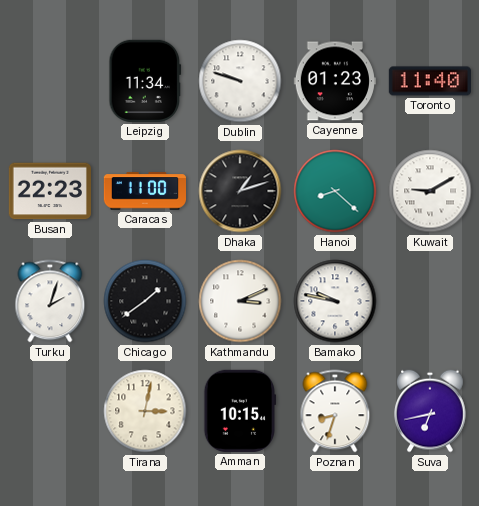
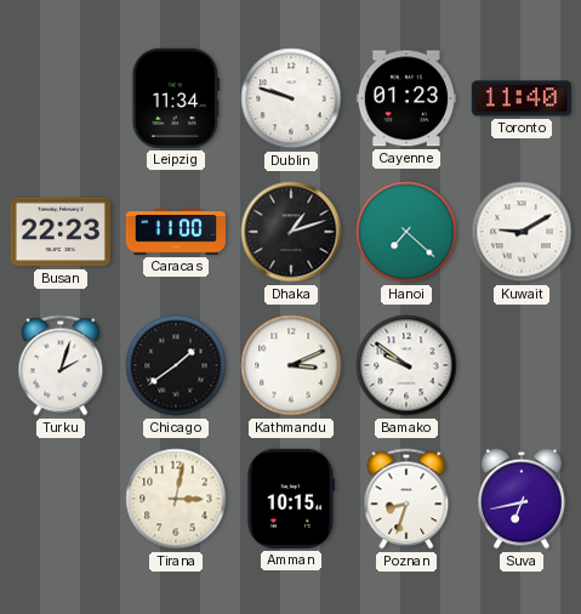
Hanoi: 8:22 -> 7:22 (406, 232)
Bamako: 9:47 -> 9:51 (406, 365)
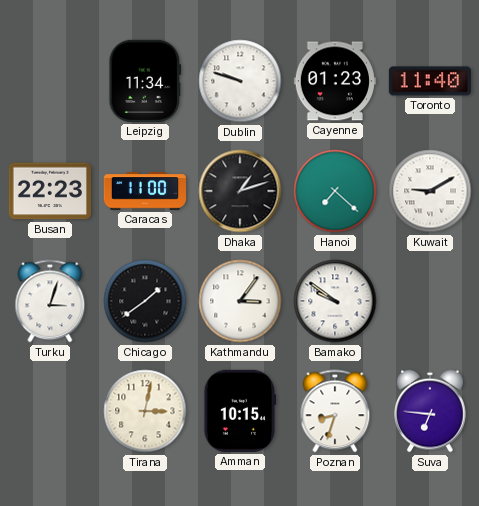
Turku: 2:03 -> 3:03 (50, 301)
Kathmandu: 3:11 -> 3:06 (240, 301)
Suva: 6:43 -> 6:46 (430, 411)
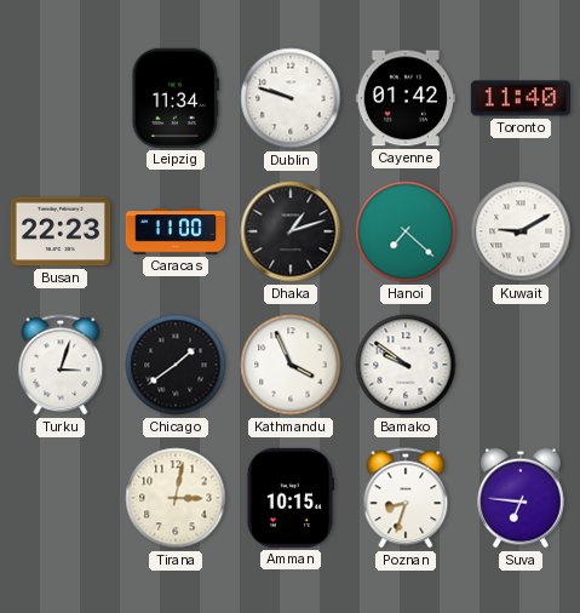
Cayenne: 01:23 -> 01:42 (406, 98)
Kathmandu: 3:06 -> 3:56 (291, 365)
